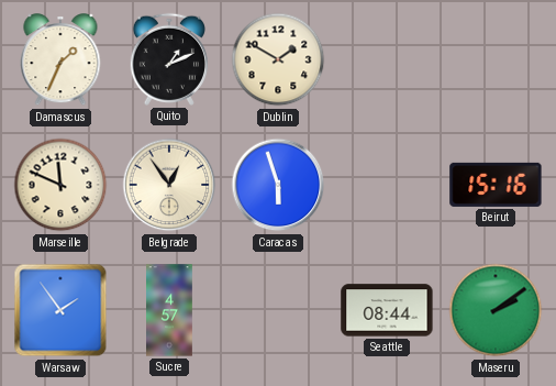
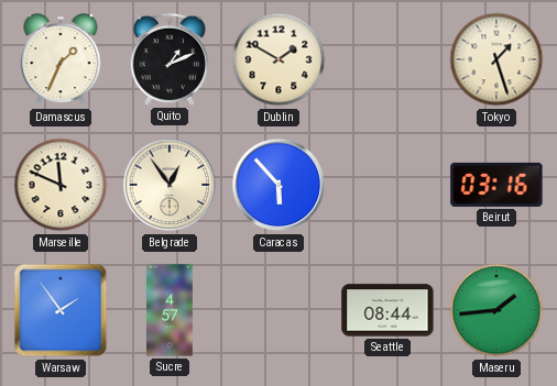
Tokyo: none -> 1:27 (496, 59)
Caracas: 5:57 -> 5:53 (278, 185)
Beirut: 15:16 -> 03:16 (496, 185)
Maseru: 2:09 -> 1:44 (496, 310)
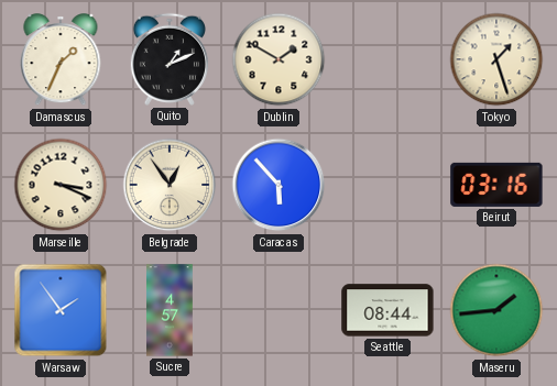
Marseille: 11:49 -> 3:19 (61, 185)
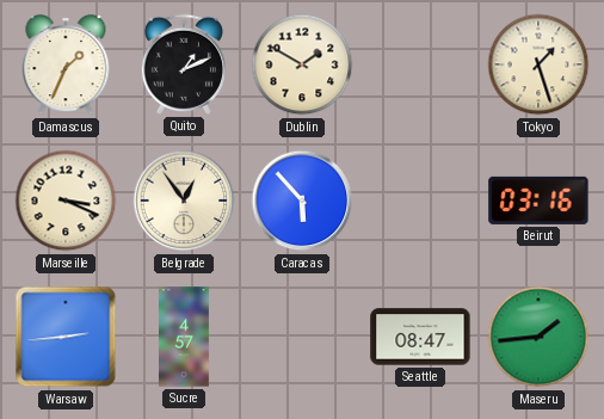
Warsaw: 1:54 -> 2:44 (66, 337)
Seattle: 08:44 -> 08:47 (420, 337)
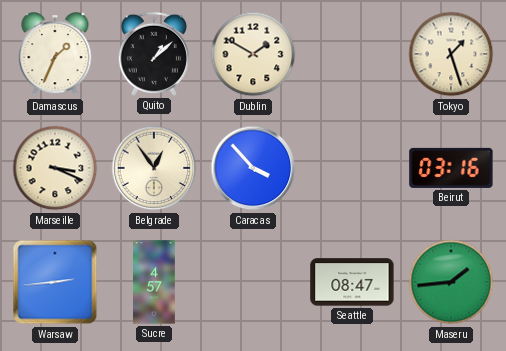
Quito: 1:11 -> 1:08 (154, 54)
Caracas: 5:53 -> 3:53 (253, 168)
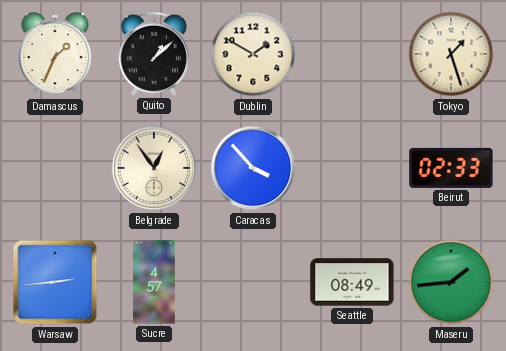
Marseille: 3:19 -> none (55, 168)
Beirut: 03:16 -> 02:33 (451, 168)
Seattle: 08:47 -> 08:49 (352, 282)
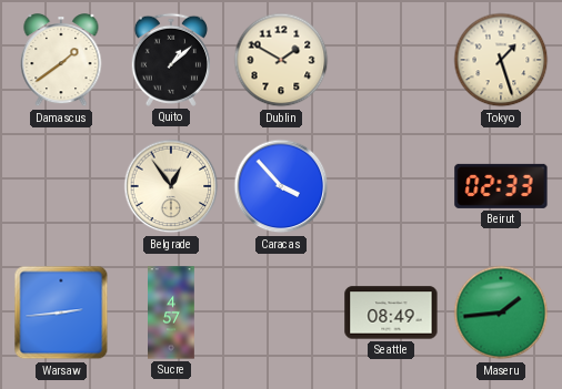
Damascus: 1:34 -> 1:39 (61, 61)
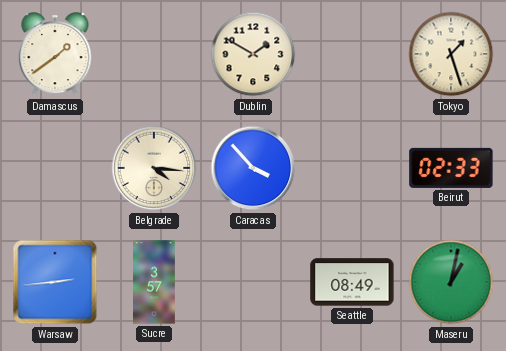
Quito: 1:08 -> none (171, 60)
Belgrade: 12:54 -> 4:16 (154, 168)
Sucre: 4:57 -> 3:57 (155, 282)
Maseru: 1:44 -> 1:02 (451, 282)
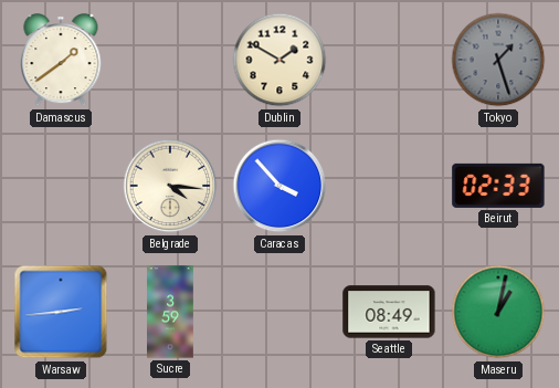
Tokyo dial: cream -> grey (498, 60)
Sucre: 3:57 -> 3:59 (171, 312)
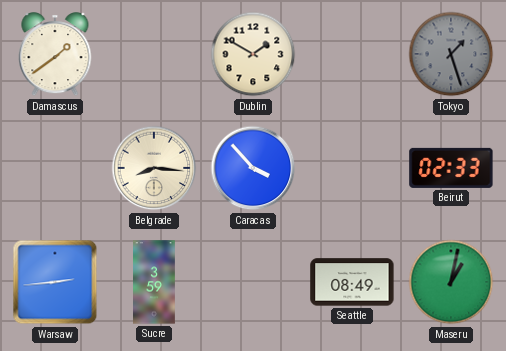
Belgrade: 4:16 -> 8:16 (154, 168)
